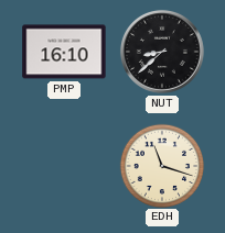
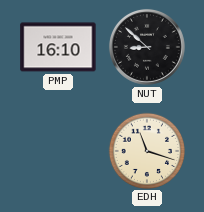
NUT: 8:38 -> 8:52 (147, 47)
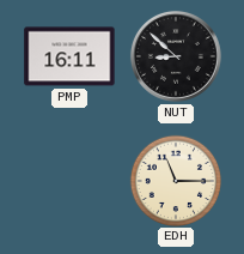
PMP: 16:10 -> 16:11 (69, 56)
EDH: 11:18 -> 11:15 (175, 180)
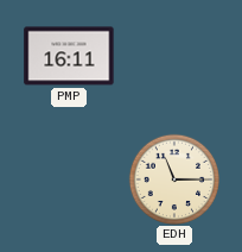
NUT: 8:52 -> none (176, 56)
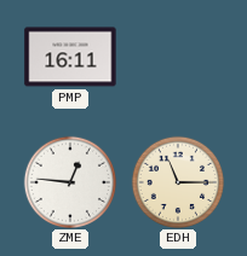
ZME: none -> 12:46 (69, 181)
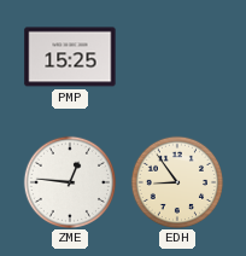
PMP: 16:11 -> 15:25 (70, 57)
EDH: 11:15 -> 8:54 (176, 181)
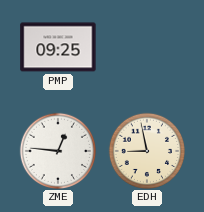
PMP: 15:25 -> 09:25 (58, 47)
EDH: 8:54 -> 8:58 (146, 150)
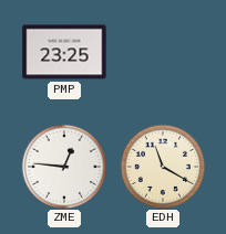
PMP: 09:25 -> 23:25 (64, 52)
EDH: 8:58 -> 11:20 (162, 166)
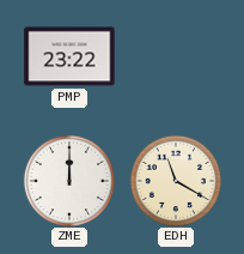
PMP: 23:25 -> 23:22 (69, 56)
ZME: 12:46 -> 12:00 (68, 180)
